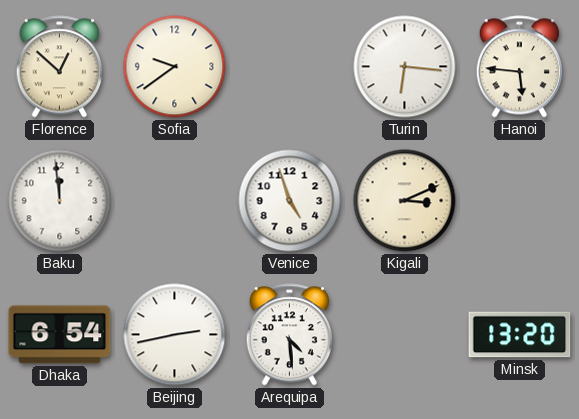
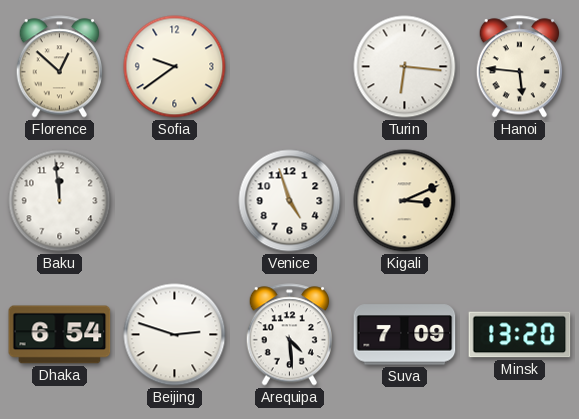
Beijing: 2:43 -> 2:48 (175, 335)
Suva: none -> 7:09 (405, 335)
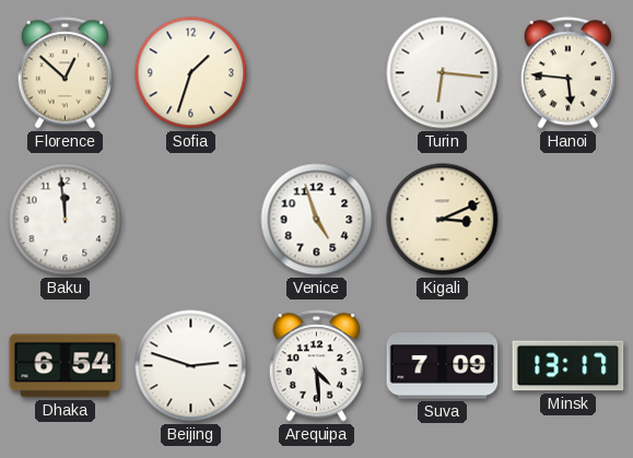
Sofia: 9:39 -> 1:33 (191, 73)
Minsk: 13:20 -> 13:17 (568, 366)
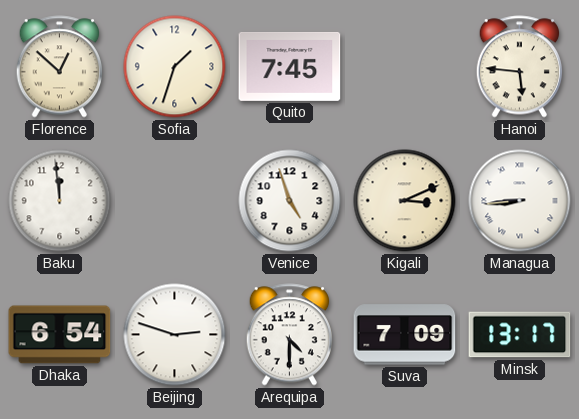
Quito: none -> 7:45 (290, 66)
Turin: 6:16 -> none (443, 73)
Managua: none -> 8:44 (520, 201)
Arequipa: 4:29 -> 4:30 (289, 335)
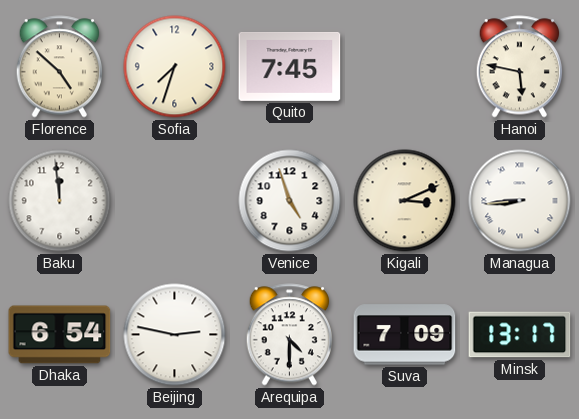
Florence: 12:52 -> 4:52 (59, 67)
Sofia: 1:33 -> 7:33 (175, 67)
Hanoi: 5:46 -> 5:47 (519, 67)
Beijing: 2:48 -> 2:47 (175, 335)
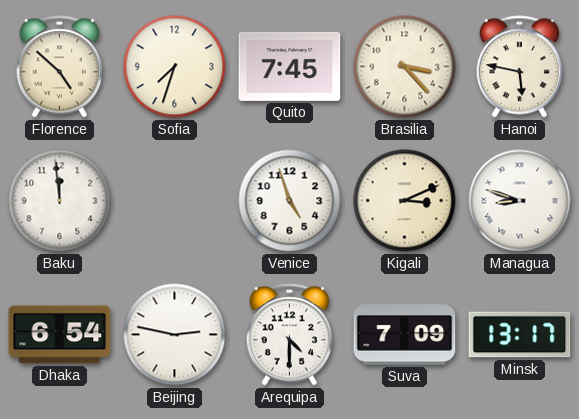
Brasilia: none -> 3:23 (405, 67)
Managua: 8:44 -> 8:48 (520, 201)
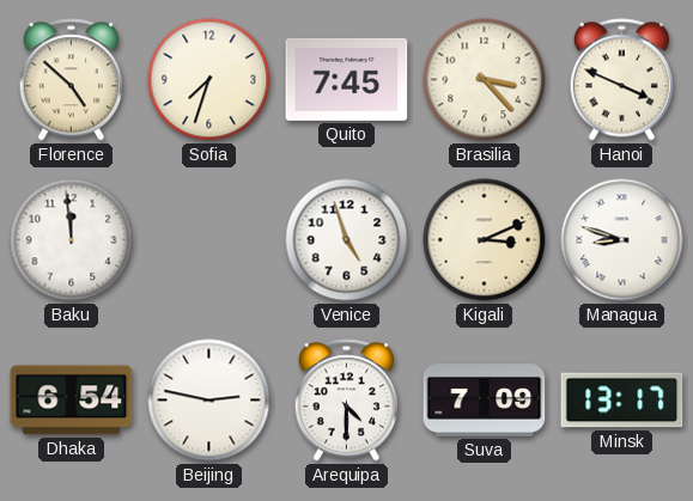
Hanoi: 5:47 -> 3:49 (621, 80)
